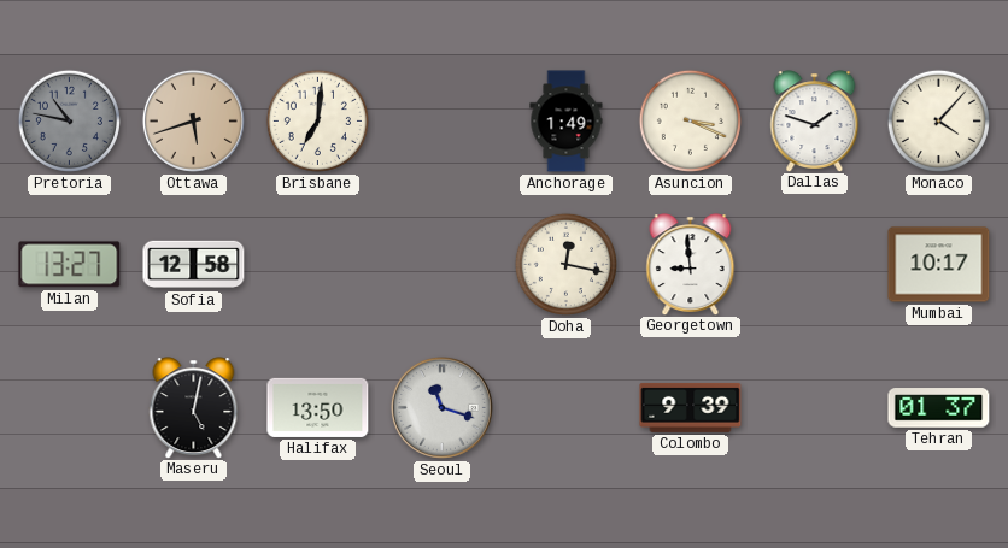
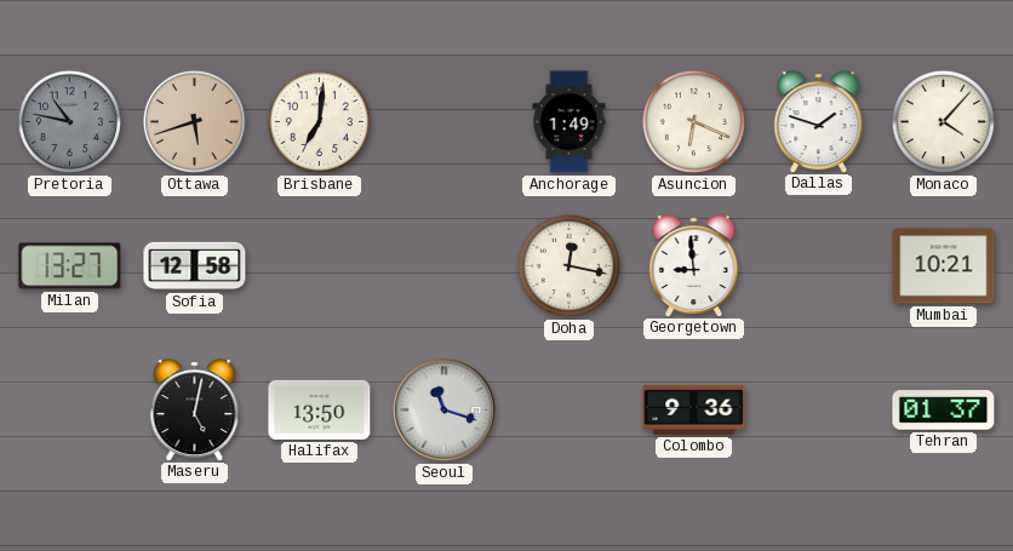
Asuncion: 3:19 -> 6:19 (693, 121)
Mumbai: 10:17 -> 10:21 (944, 266)
Colombo: 9:39 -> 9:36 (694, 409)
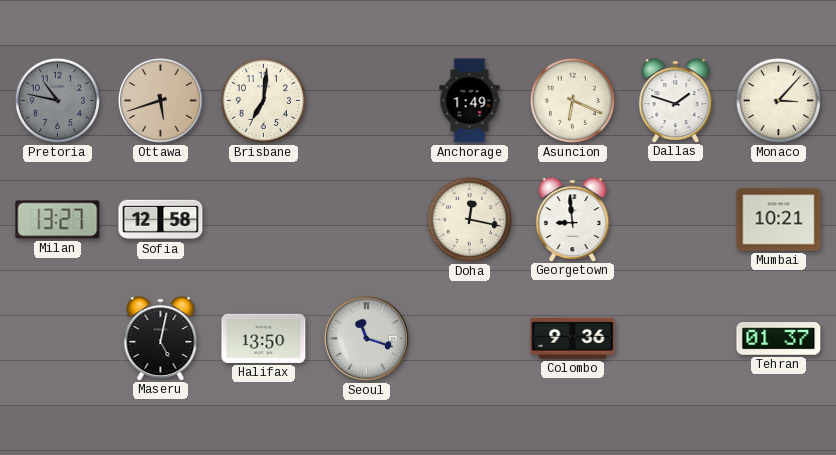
Monaco: 4:07 -> 3:07 (778, 100)
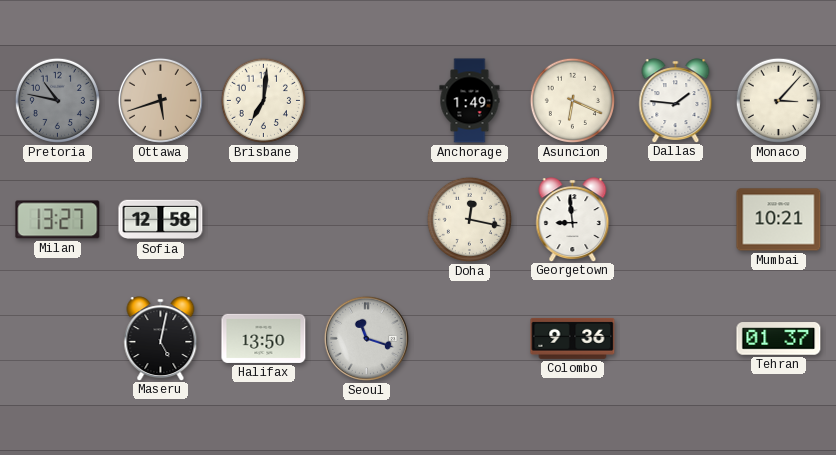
Dallas: 1:48 -> 1:46 (676, 100)
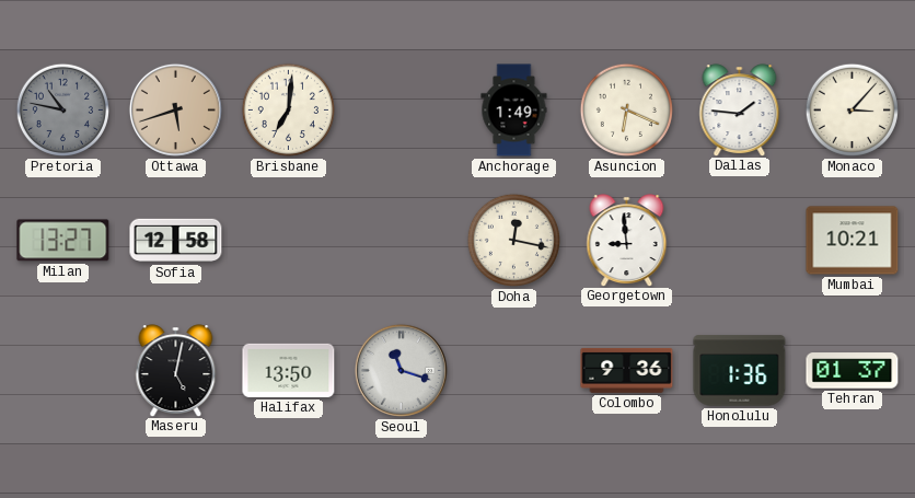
Honolulu: none -> 1:36 (740, 371)
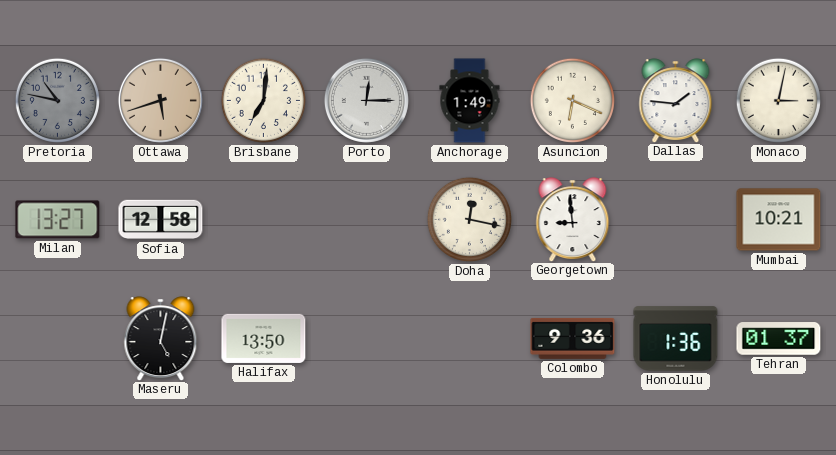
Porto: none -> 12:15 (366, 100)
Monaco: 3:07 -> 3:02 (778, 100)
Seoul: 11:18 -> none (401, 370)
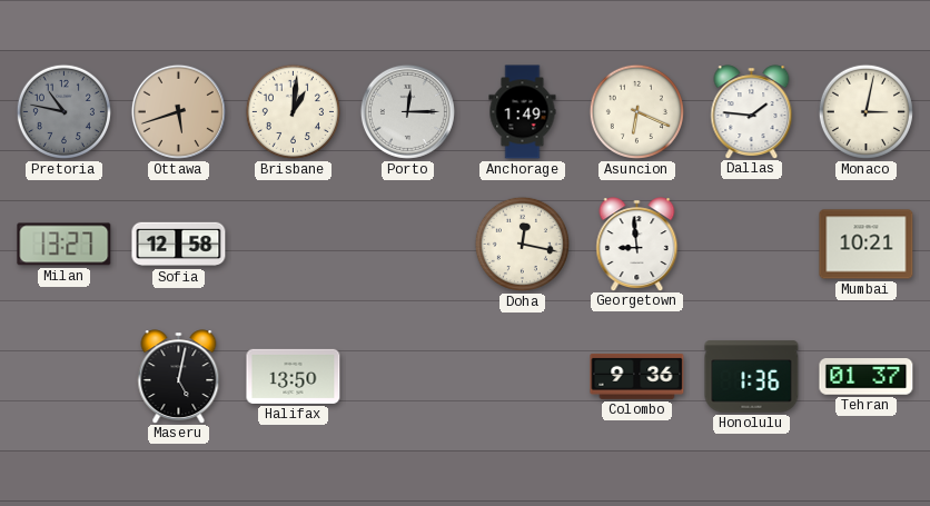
Brisbane: 7:01 -> 1:01 (293, 111)
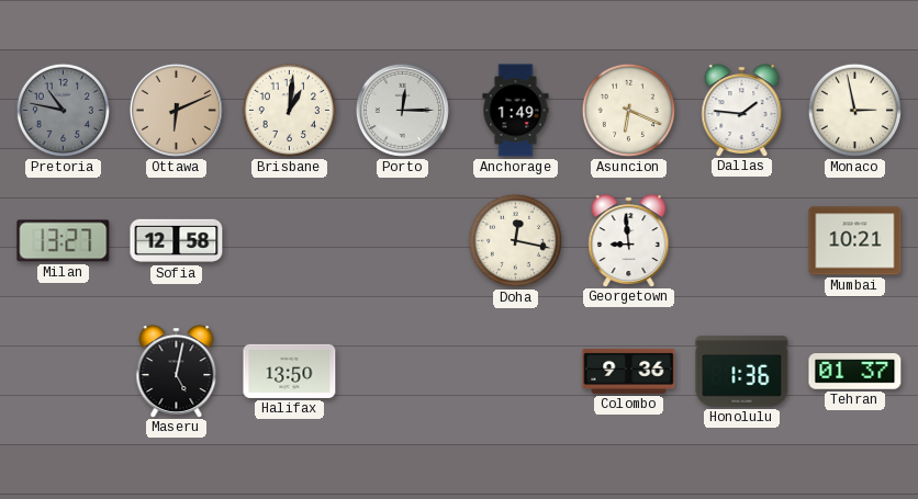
Ottawa: 5:42 -> 6:11 (176, 110)
Monaco: 3:02 -> 2:58 (854, 110)
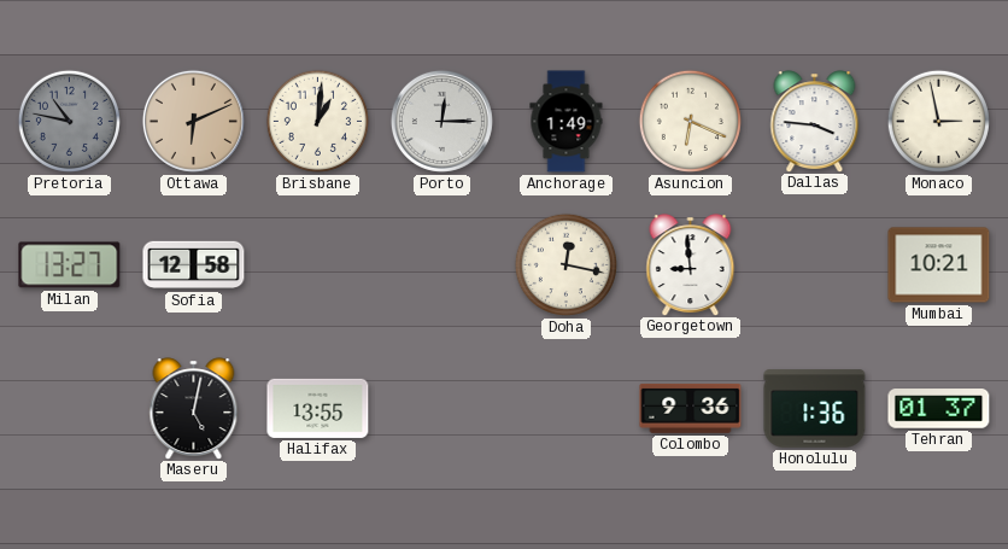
Dallas: 1:46 -> 3:46 (815, 121)
Halifax: 13:50 -> 13:55 (318, 408)
